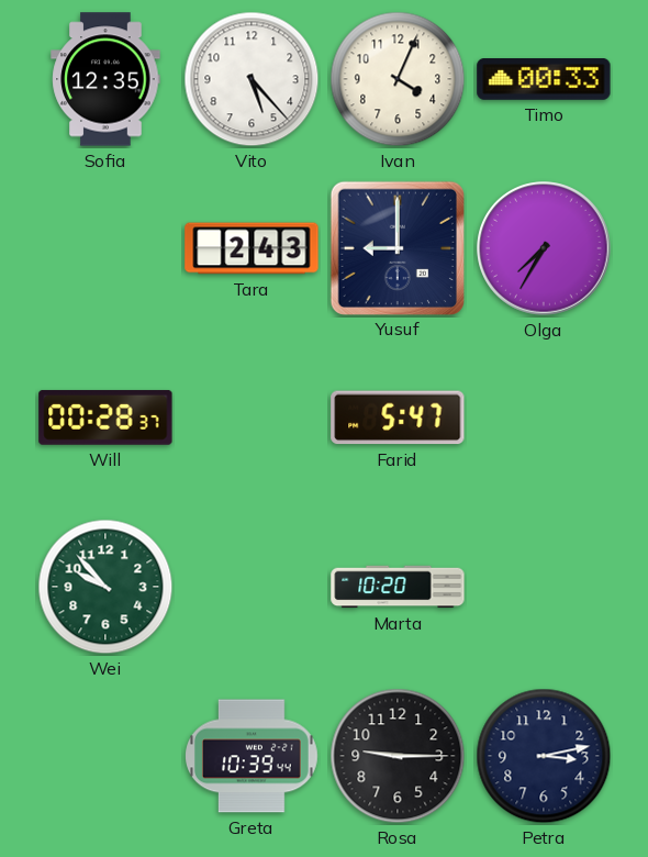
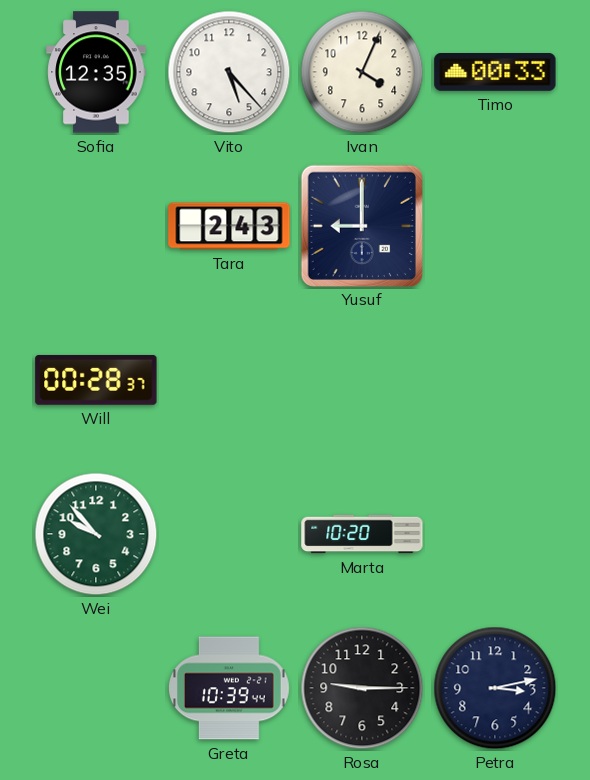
Olga: 7:35 -> none (544, 248)
Farid: 5:47 -> none (398, 418)
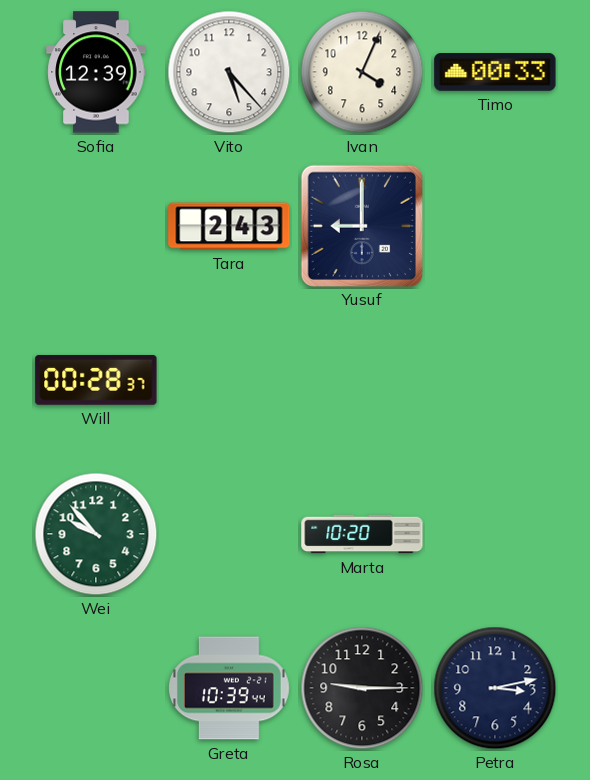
Sofia: 12:35 -> 12:39 (96, 72)
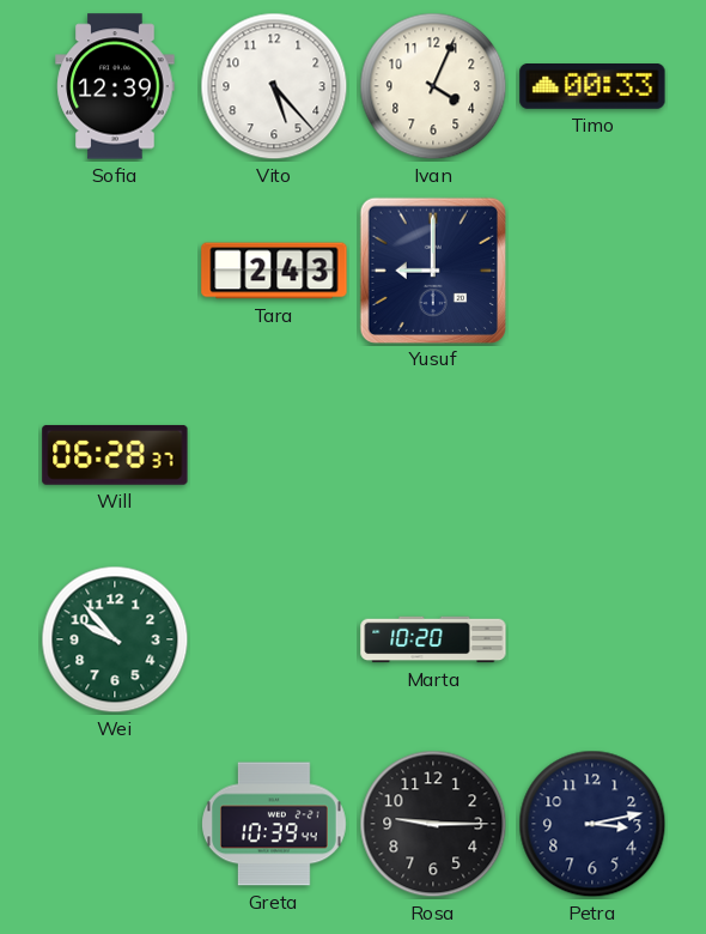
Will: 00:28 -> 06:28 (115, 455)
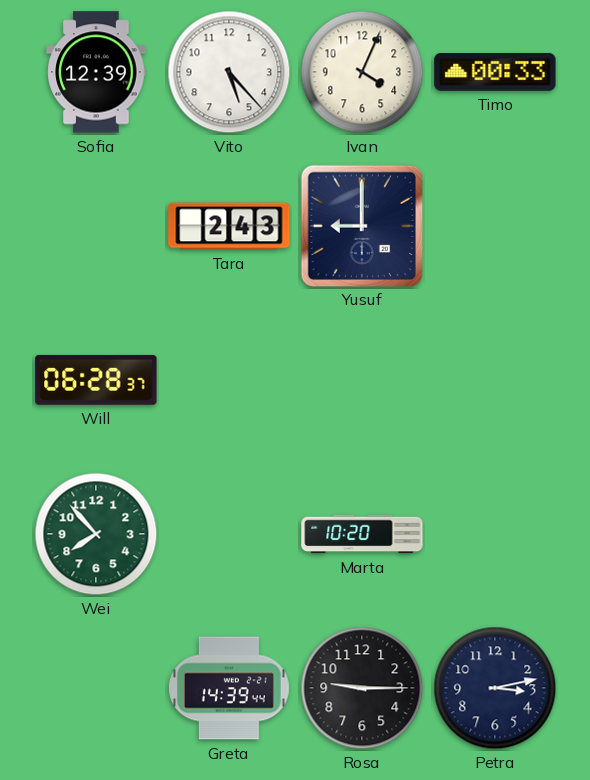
Wei: 9:53 -> 7:53 (96, 534)
Greta: 10:39 -> 14:39 (230, 688)
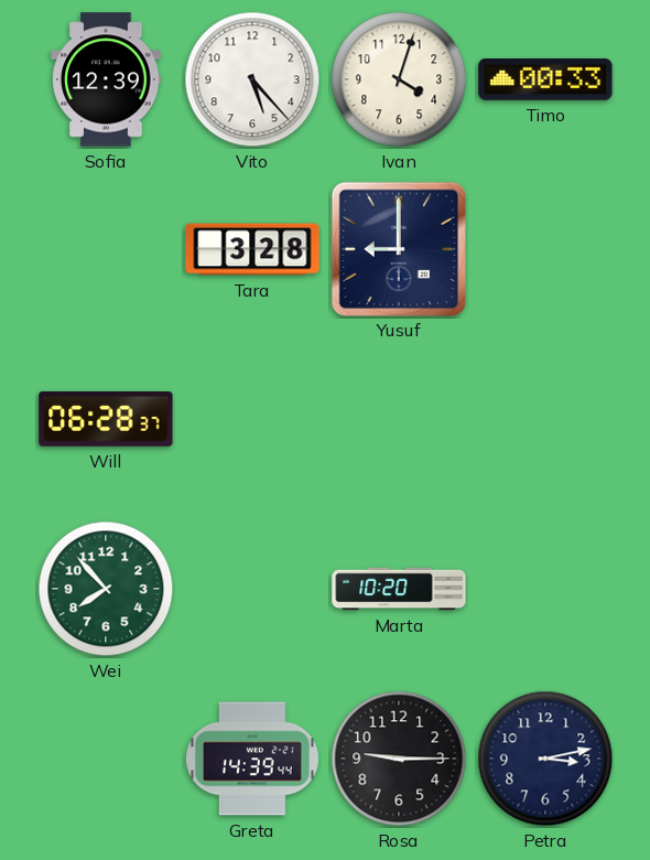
Ivan: 4:04 -> 4:03 (399, 79)
Tara: 2:43 -> 3:28 (252, 249)
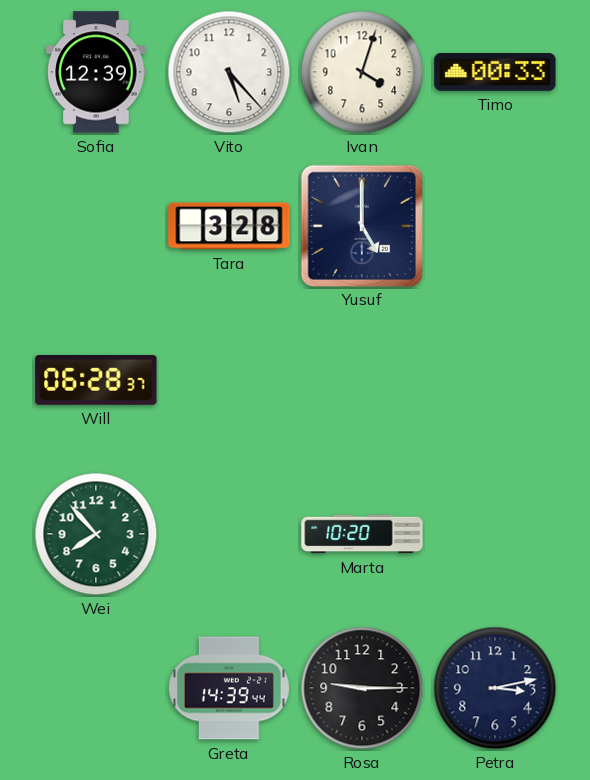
Yusuf: 9:00 -> 5:00 (361, 225)
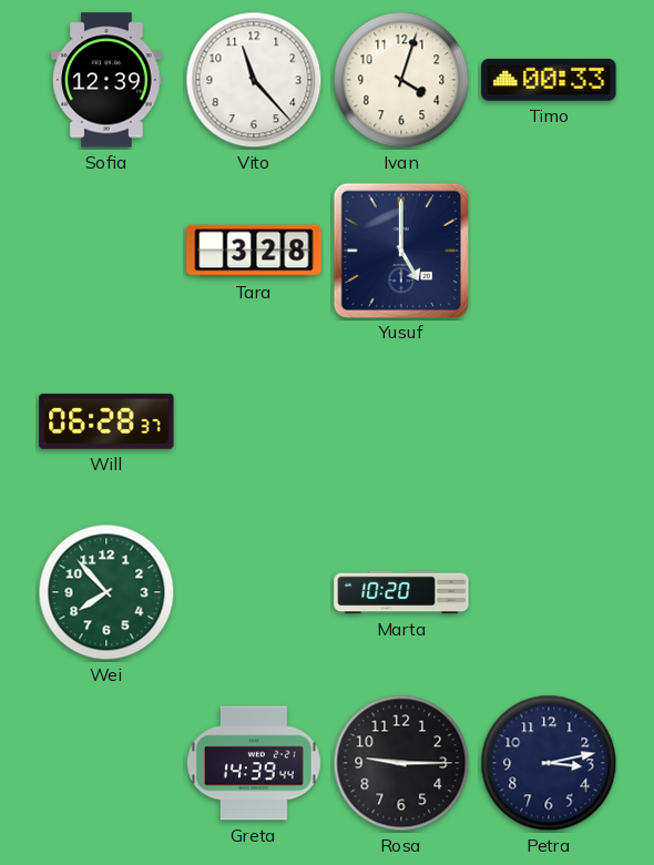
Vito: 5:23 -> 11:23 (254, 80)
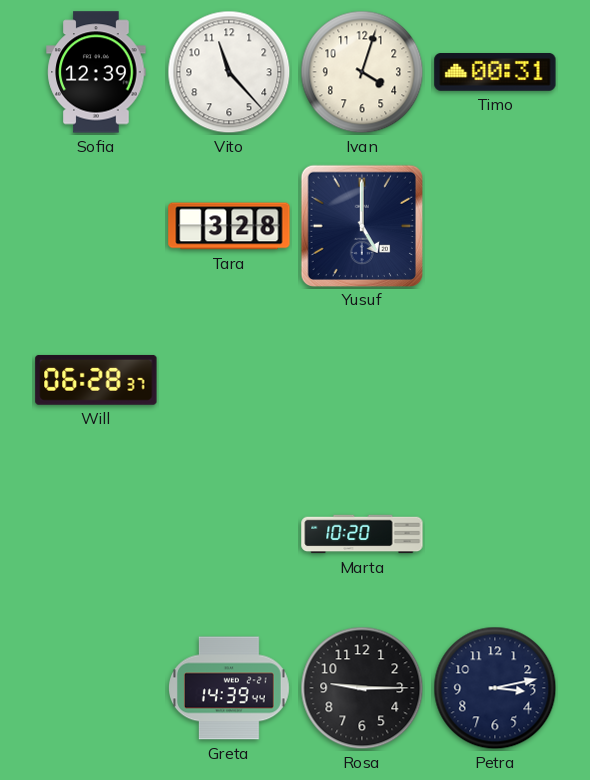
Timo: 00:33 -> 00:31 (495, 73)
Wei: 7:53 -> none (106, 592)
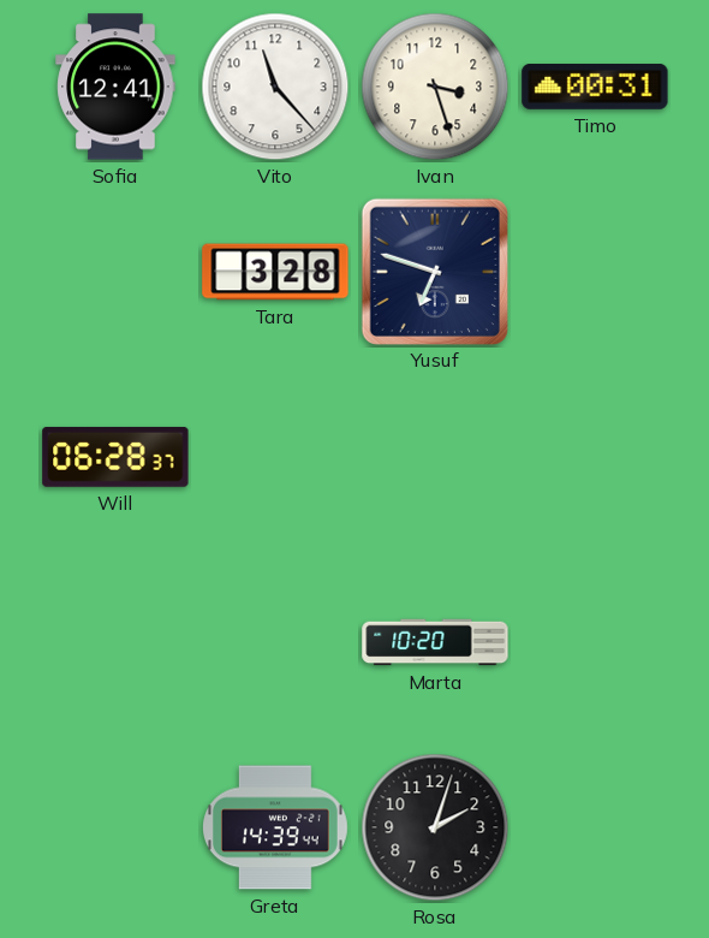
Sofia: 12:39 -> 12:41 (115, 87)
Ivan: 4:03 -> 3:27 (435, 87)
Yusuf: 5:00 -> 6:48 (434, 271)
Rosa: 9:15 -> 2:03 (435, 827)
Petra: 3:13 -> none (495, 688)
